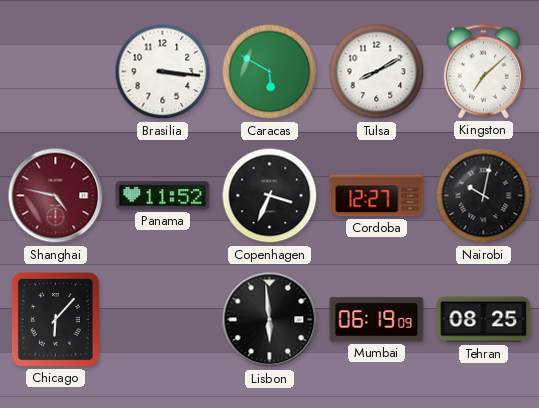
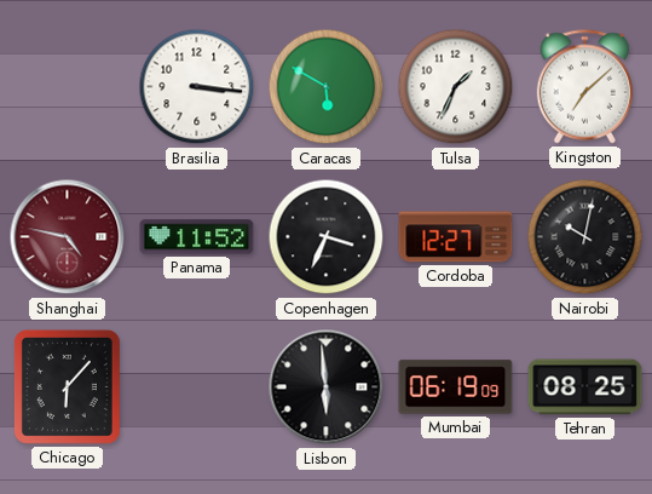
Tulsa: 8:10 -> 1:34 (456, 87)
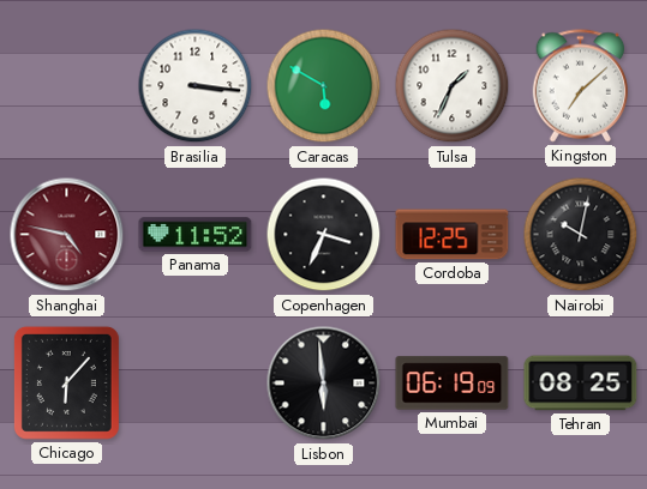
Cordoba: 12:27 -> 12:25 (453, 235)
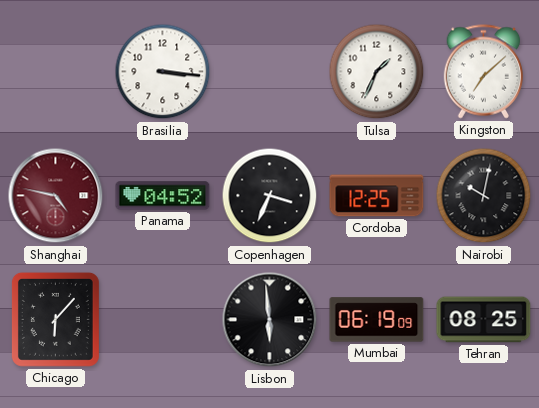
Caracas: 5:50 -> none (324, 86)
Panama: 11:52 -> 04:52 (163, 196)
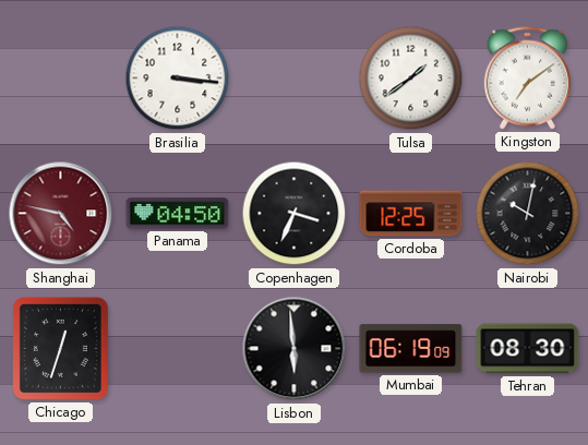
Tulsa: 1:34 -> 1:39 (411, 79)
Kingston: 7:08 -> 7:09 (528, 79)
Panama: 04:52 -> 04:50 (178, 214)
Chicago: 6:07 -> 12:33 (60, 348)
Tehran: 08:25 -> 08:30 (528, 349)
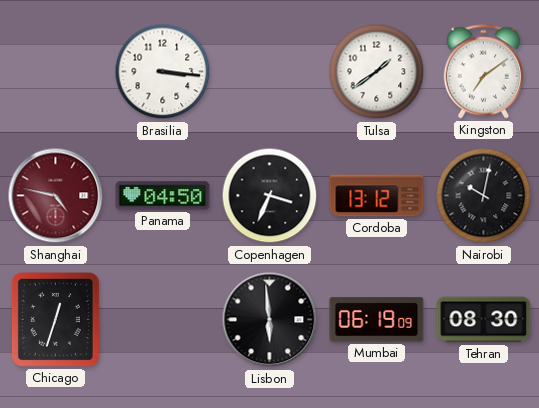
Cordoba: 12:25 -> 13:12 (377, 196)
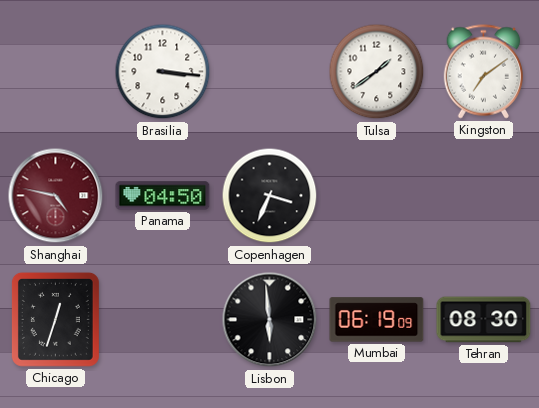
Cordoba: 13:12 -> none (377, 196)
Nairobi: 10:02 -> none (484, 196)
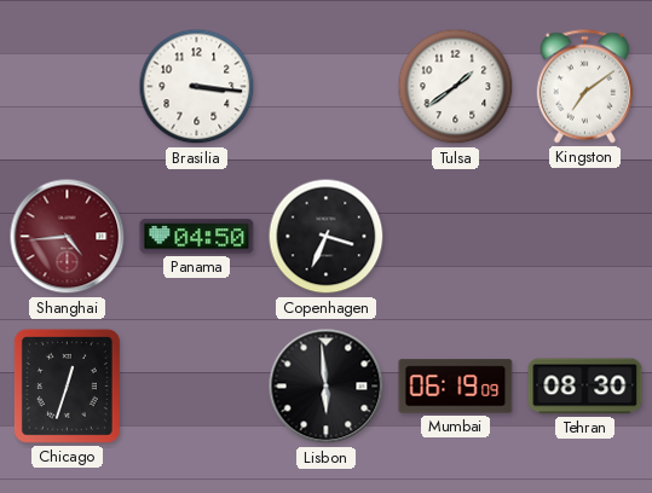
Shanghai: 4:47 -> 4:44 (68, 237)
